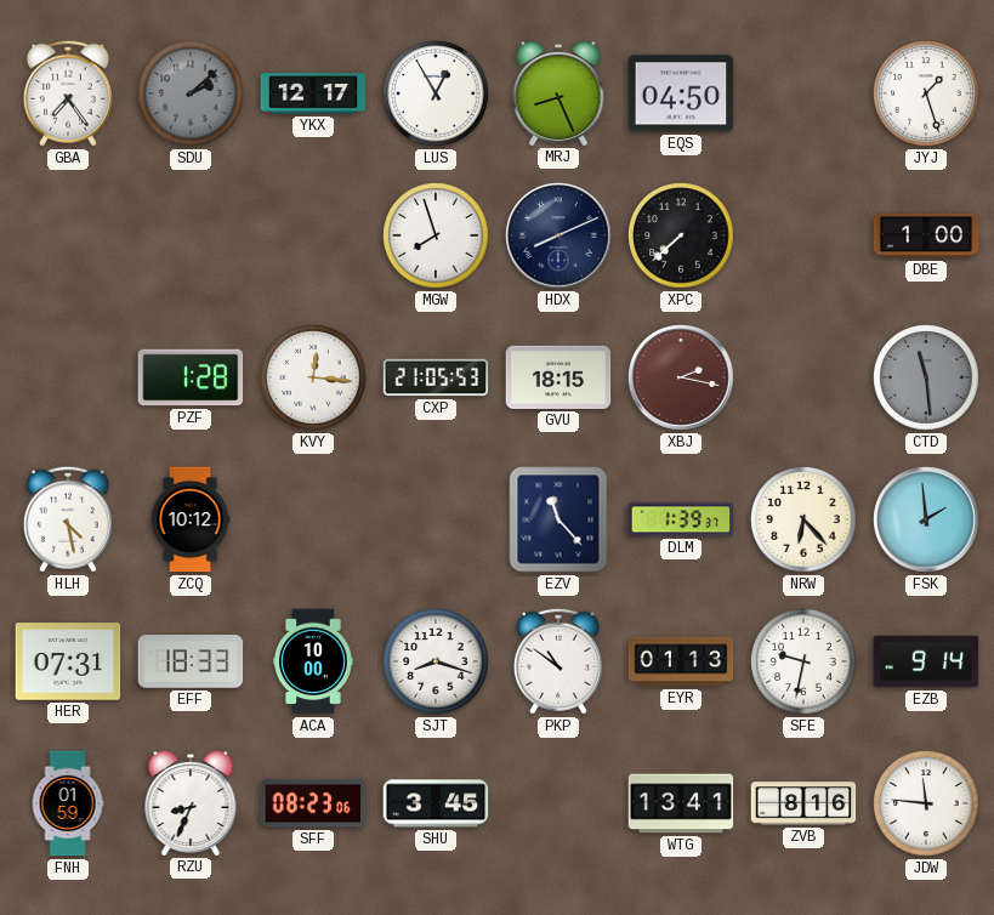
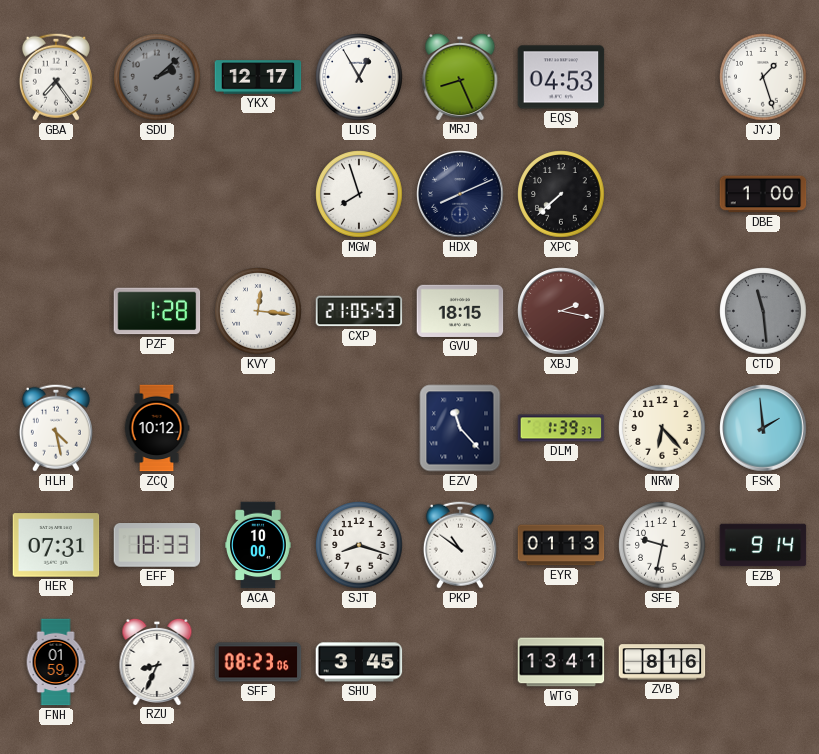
EQS: 04:50 -> 04:53 (561, 77)
JDW: 11:46 -> none (926, 803)
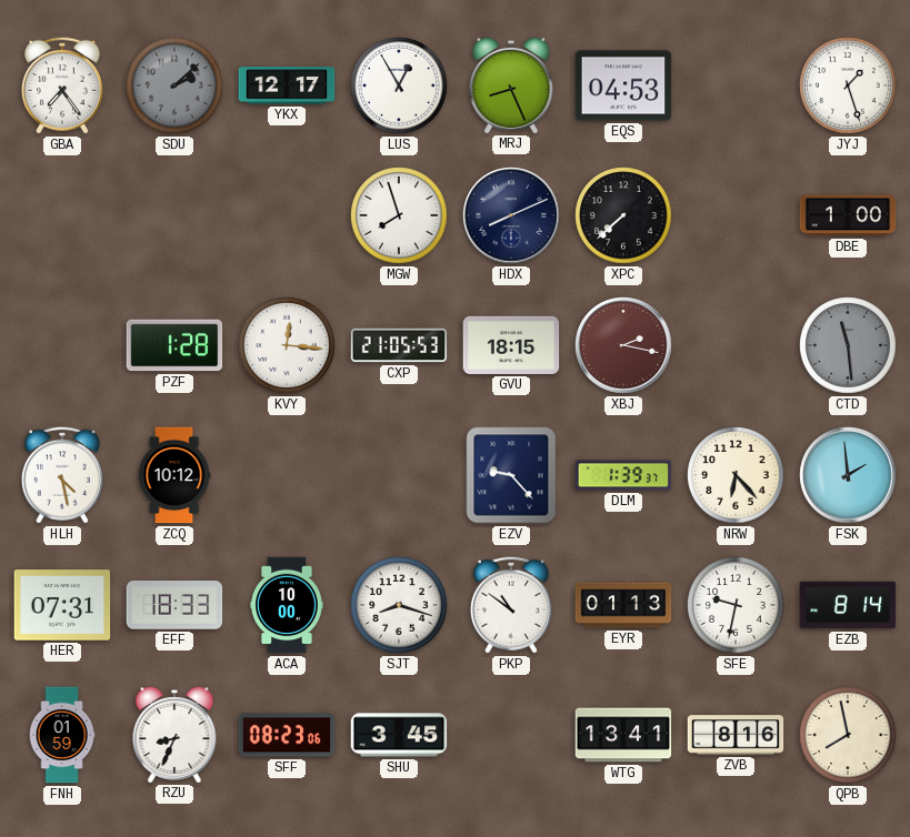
EZV: 11:23 -> 9:23 (511, 475)
EZB: 9:14 -> 8:14 (848, 605)
QPB: none -> 7:58 (848, 735)
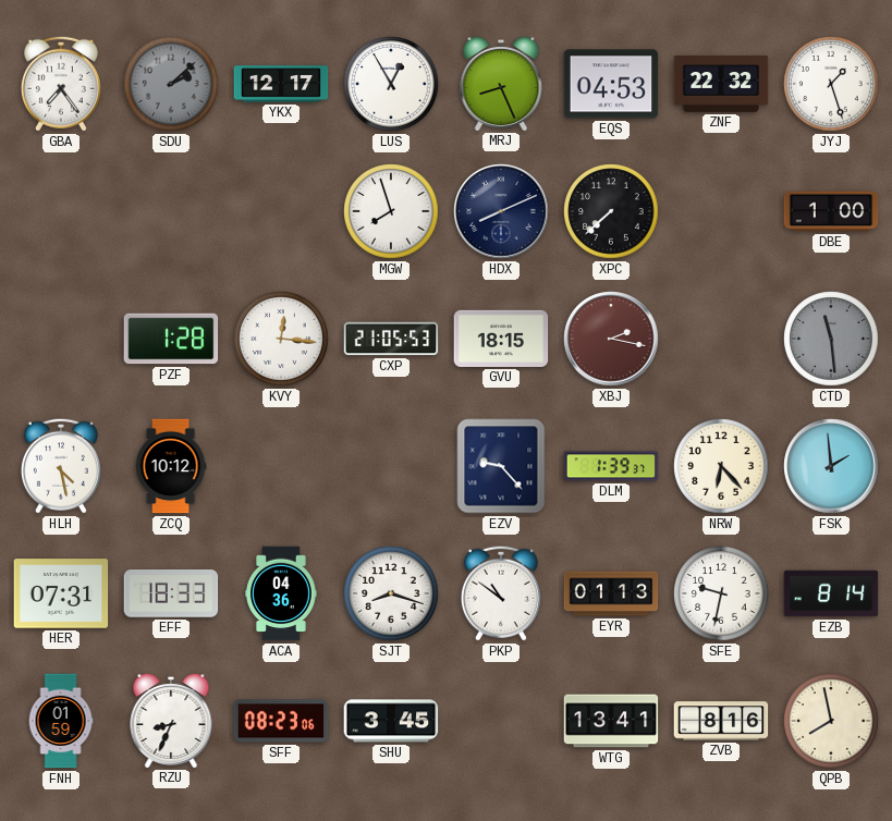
ZNF: none -> 22:32 (721, 84)
ACA: 10:00 -> 04:36 (281, 593)
